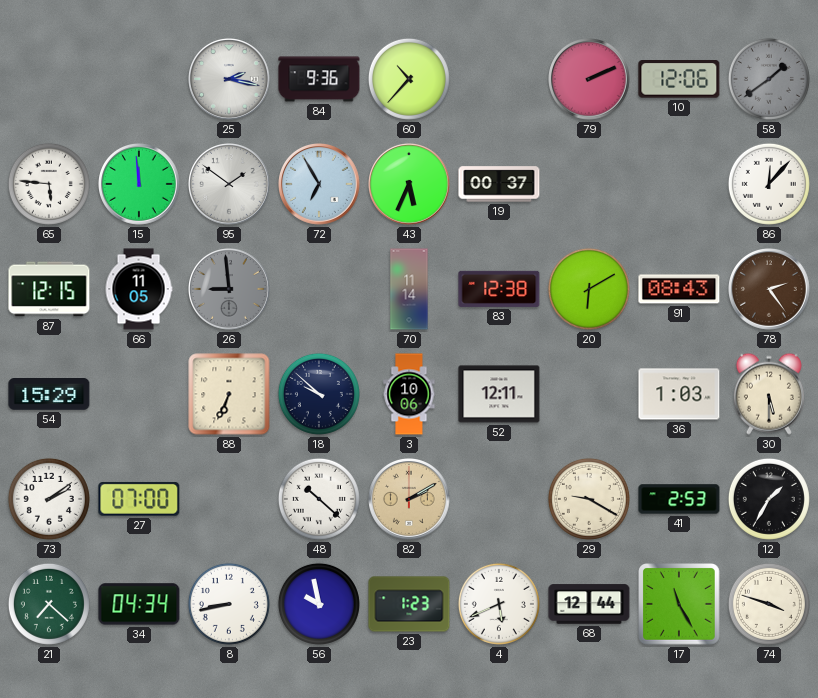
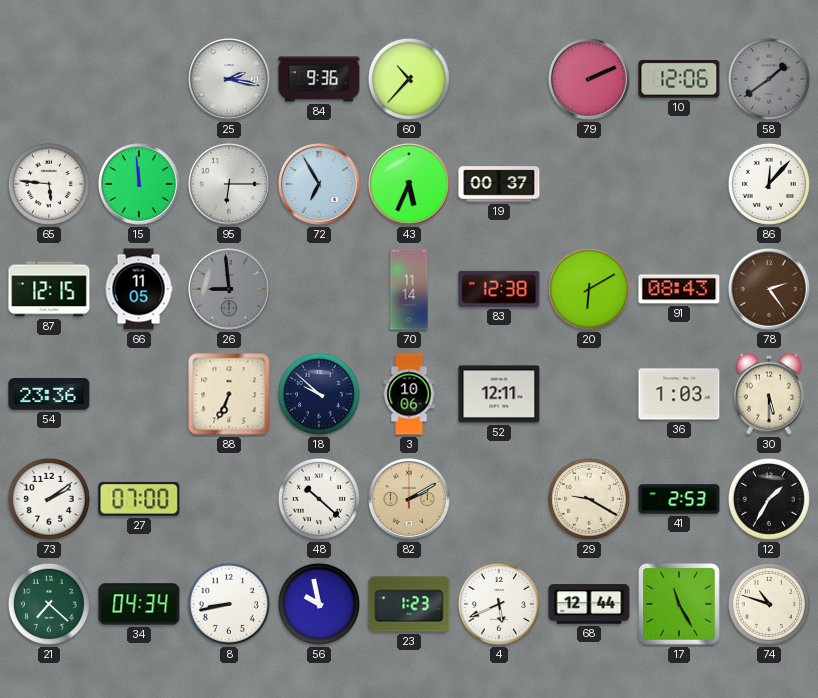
95: 1:51 -> 6:15 (230, 185)
54: 15:29 -> 23:36 (49, 395)
74: 3:48 -> 10:48 (769, 604)
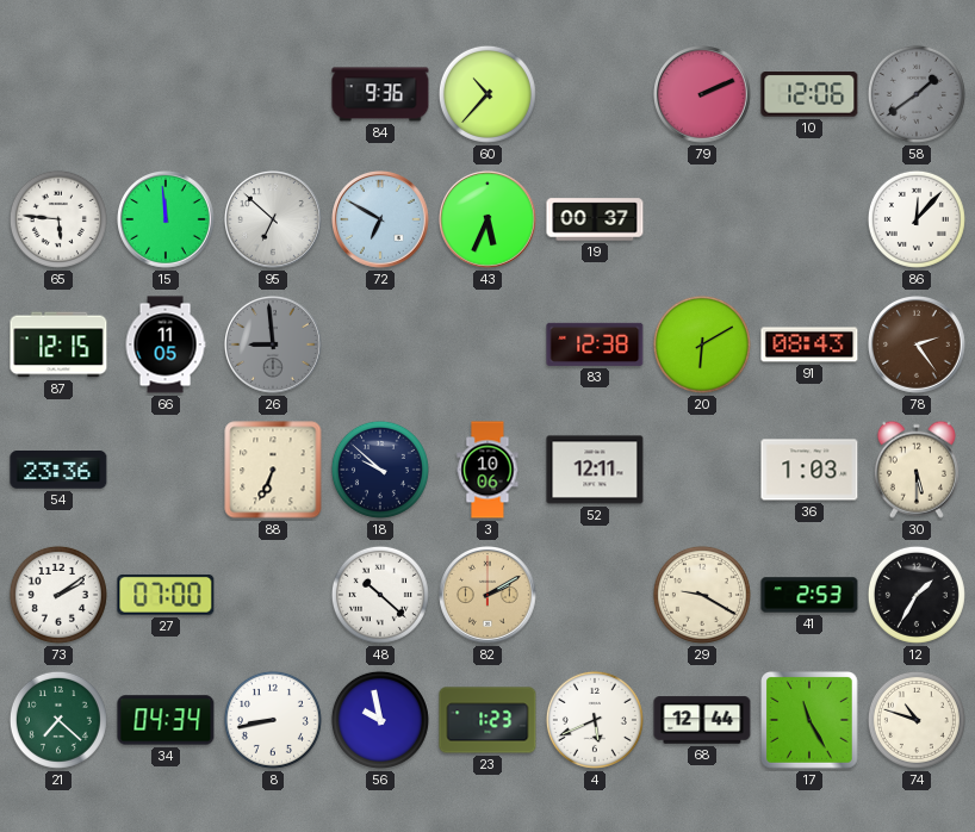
25: 2:17 -> none (230, 80)
95: 6:15 -> 6:52 (274, 221)
72: 6:55 -> 6:50 (381, 221)
70: 11:14 -> none (409, 289)
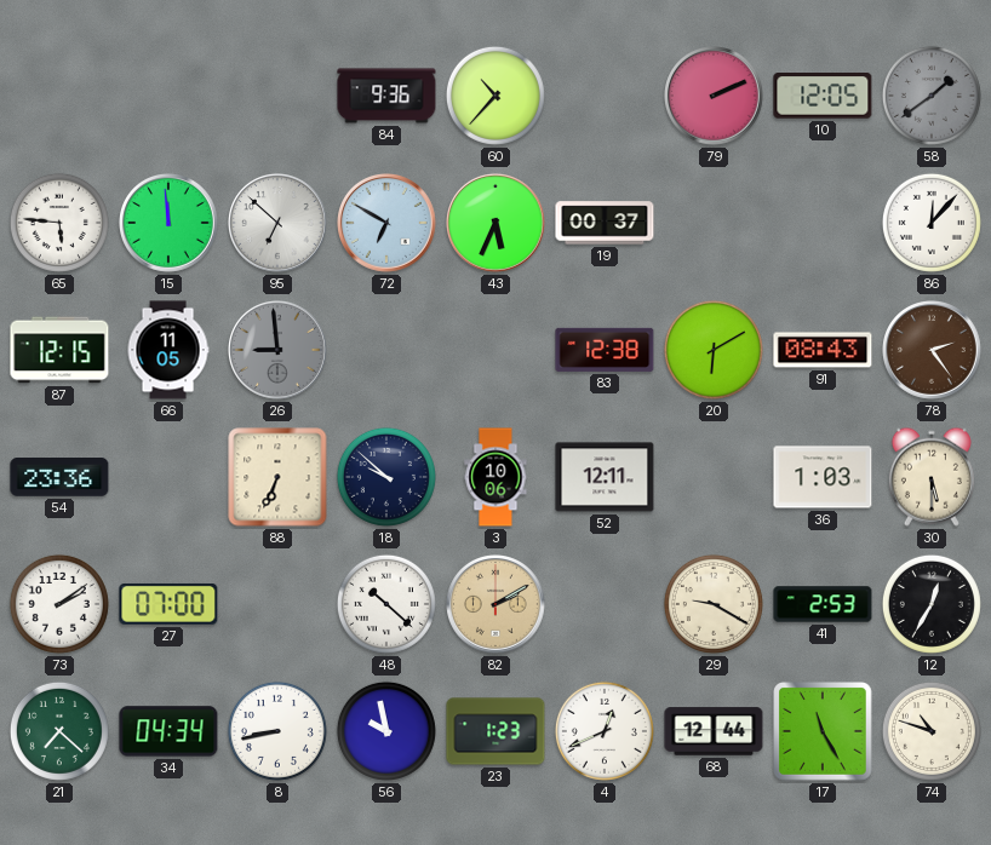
10: 12:06 -> 12:05 (823, 97)
12: 1:35 -> 12:35 (932, 604)
4: 5:41 -> 12:41 (605, 731)
